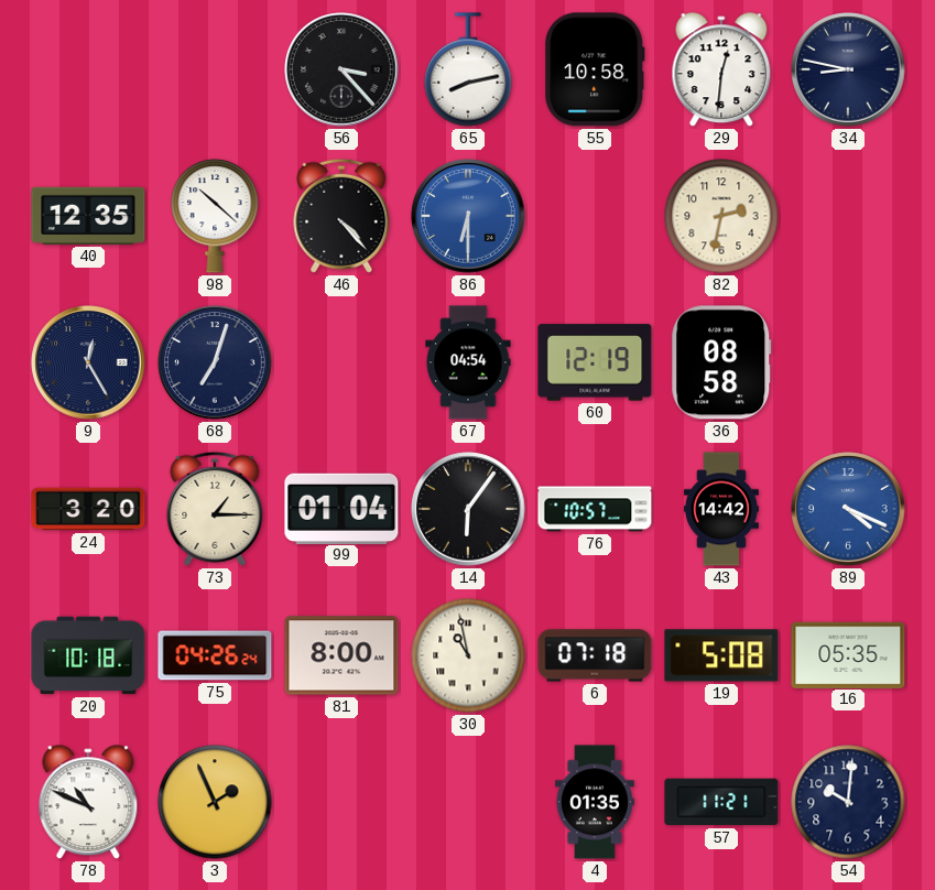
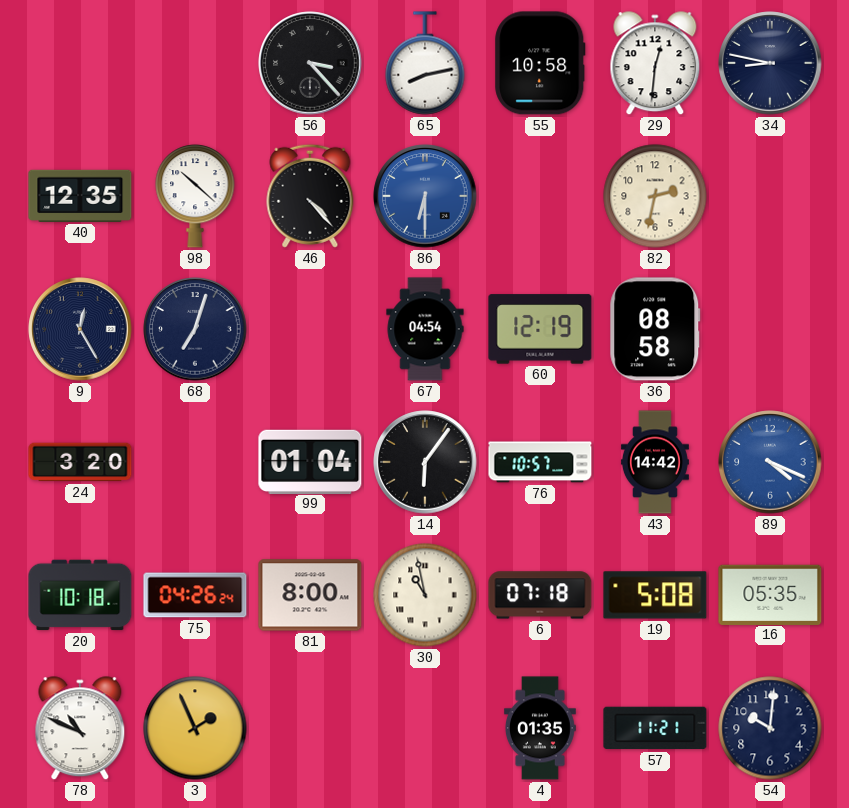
73: 1:15 -> none (215, 509)
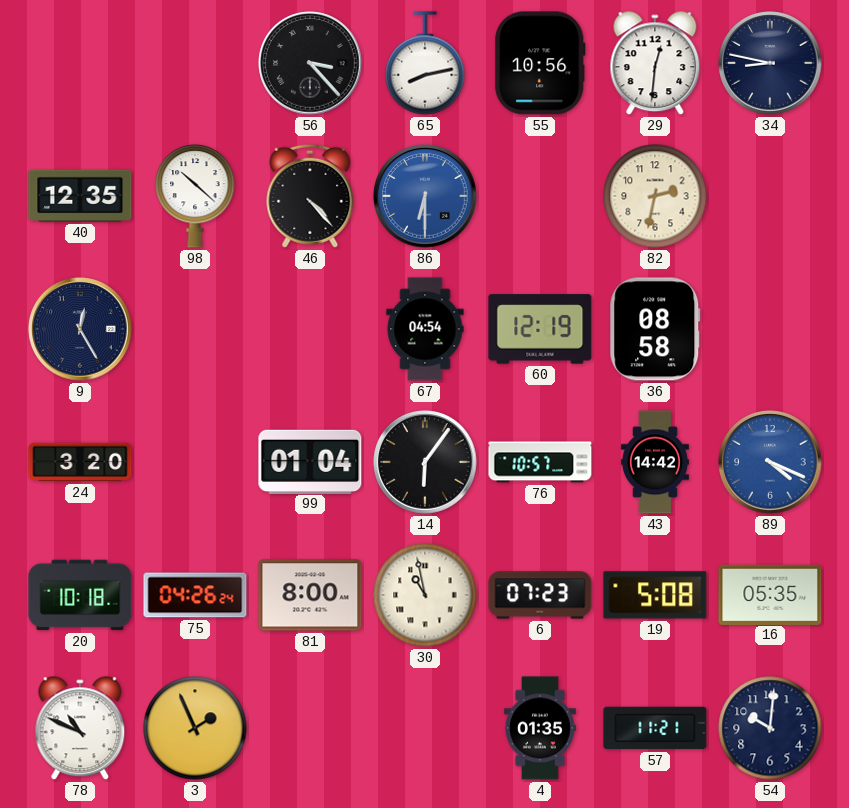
55: 10:58 -> 10:56 (540, 63)
68: 7:03 -> none (195, 329)
6: 07:18 -> 07:23 (540, 595)
